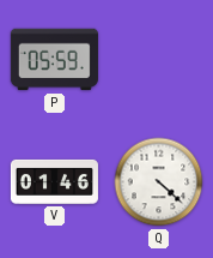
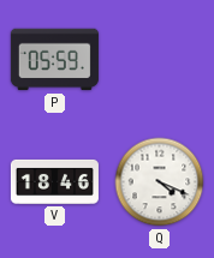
V: 01:46 -> 18:46 (54, 181)
Q: 4:22 -> 4:19 (160, 182)
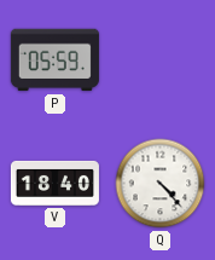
V: 18:46 -> 18:40 (54, 183)
Q: 4:19 -> 4:23 (161, 184)
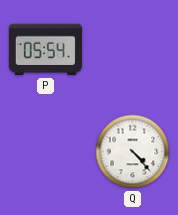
P: 05:59 -> 05:54 (45, 50)
V: 18:40 -> none (54, 183)
